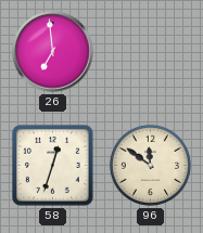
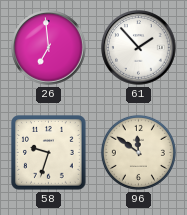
61: none -> 1:53 (139, 48)
58: 12:33 -> 9:33 (49, 153)
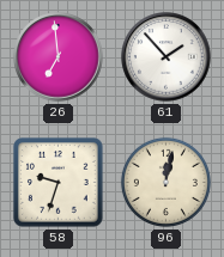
96: 11:51 -> 12:02 (165, 182)
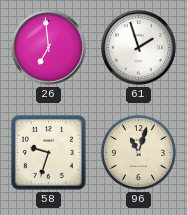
61: 1:53 -> 1:57 (139, 48)
96: 12:02 -> 11:03 (138, 152)
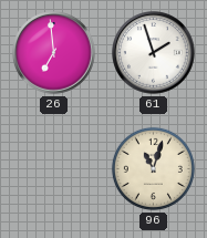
58: 9:33 -> none (49, 153)
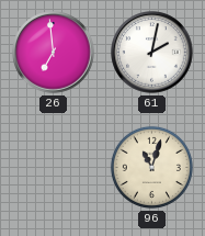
61: 1:57 -> 2:02 (152, 53)
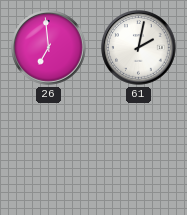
96: 11:03 -> none (151, 167)
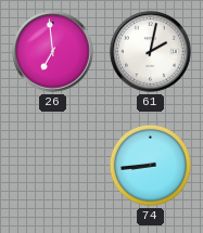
74: none -> 8:44 (150, 165)
